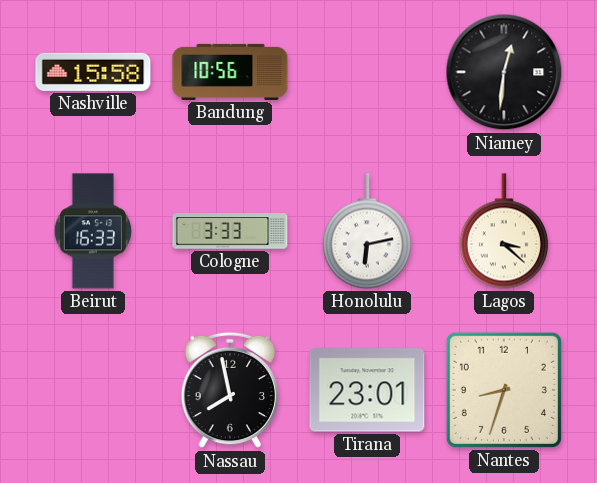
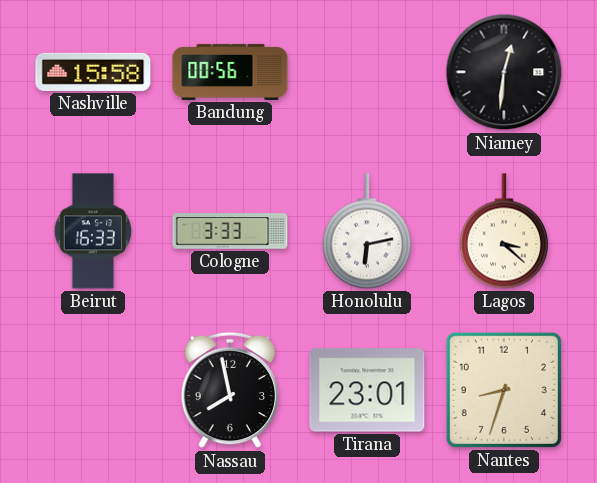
Bandung: 10:56 -> 00:56 (230, 72)
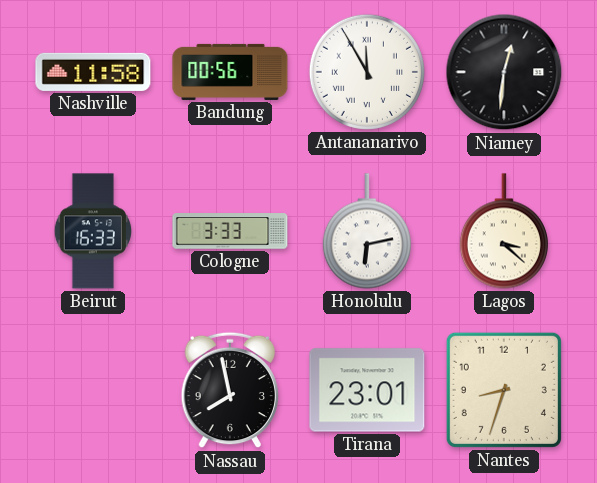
Nashville: 15:58 -> 11:58 (93, 72)
Antananarivo: none -> 11:55 (367, 72)
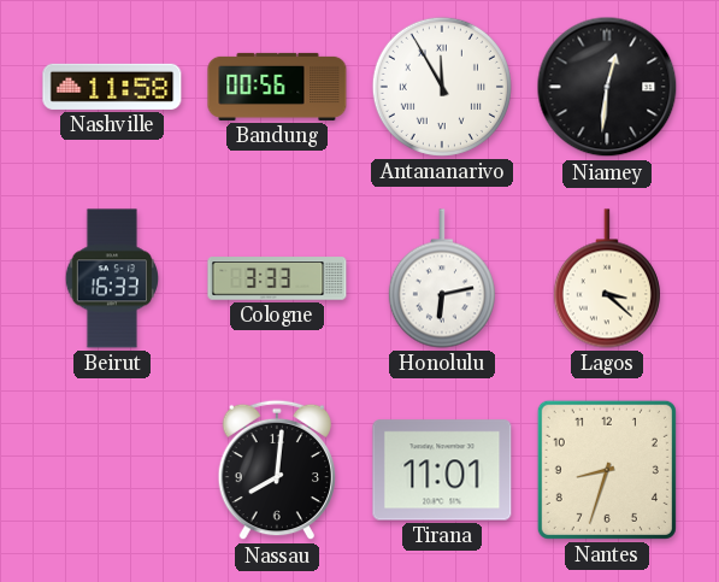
Nassau: 7:58 -> 8:01 (276, 470)
Tirana: 23:01 -> 11:01 (442, 470)
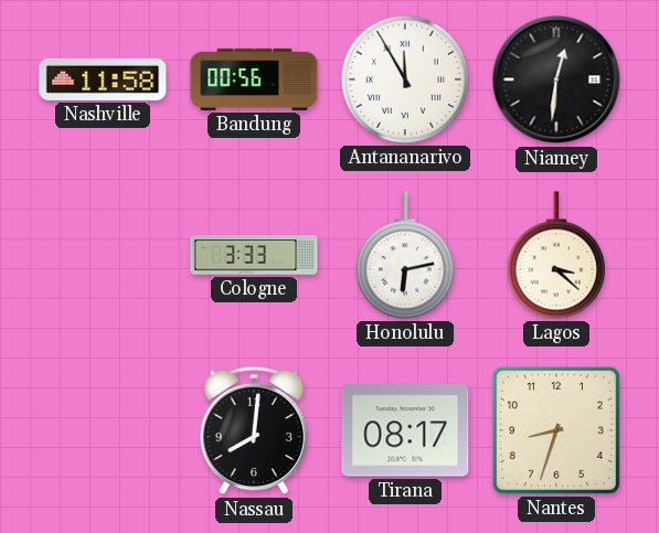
Beirut: 16:33 -> none (111, 278)
Tirana: 11:01 -> 08:17 (405, 430)
